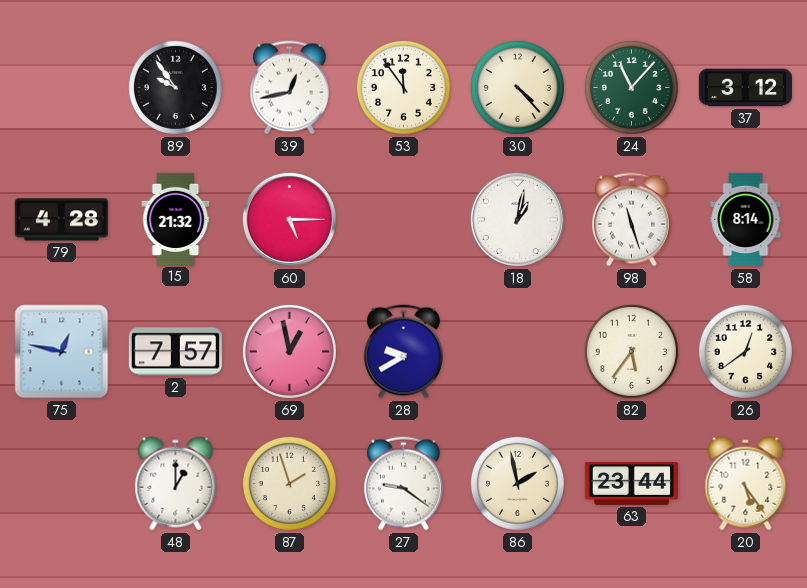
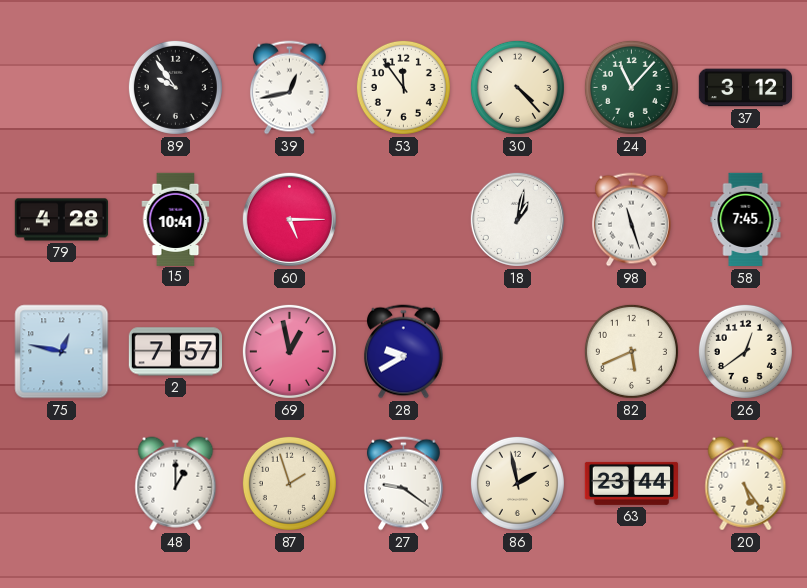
15: 21:32 -> 10:41 (176, 219)
58: 8:14 -> 7:45 (746, 220)
82: 5:36 -> 5:41 (631, 351)
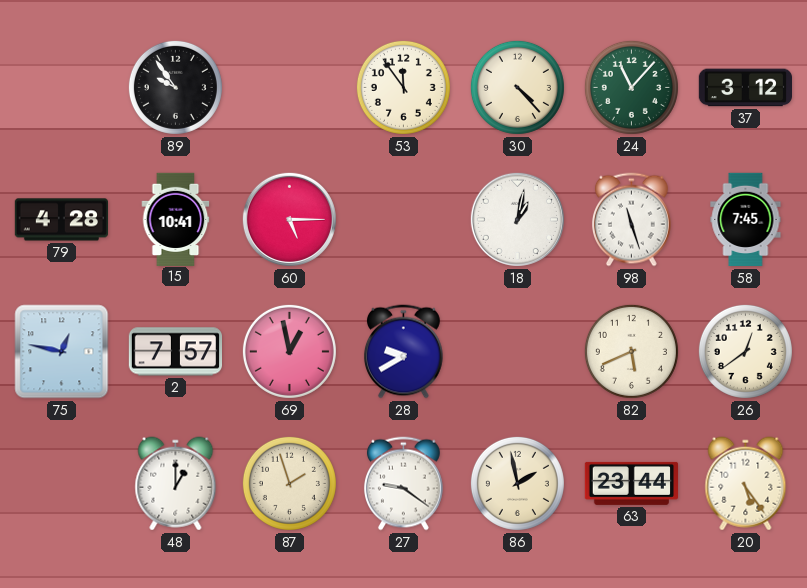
39: 12:43 -> none (289, 88)
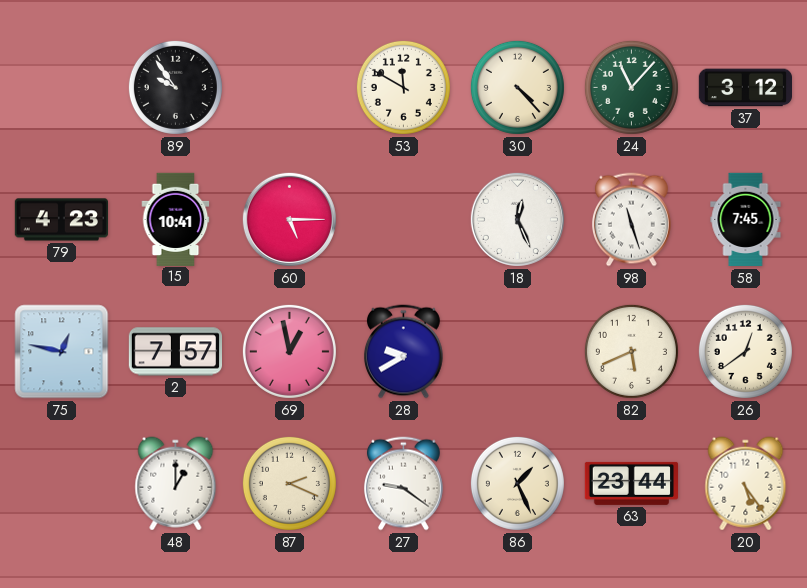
53: 11:54 -> 11:50 (403, 87)
79: 4:28 -> 4:23 (61, 220)
18: 1:02 -> 12:26 (517, 219)
87: 1:57 -> 2:19 (289, 483)
86: 1:58 -> 1:26 (517, 483)
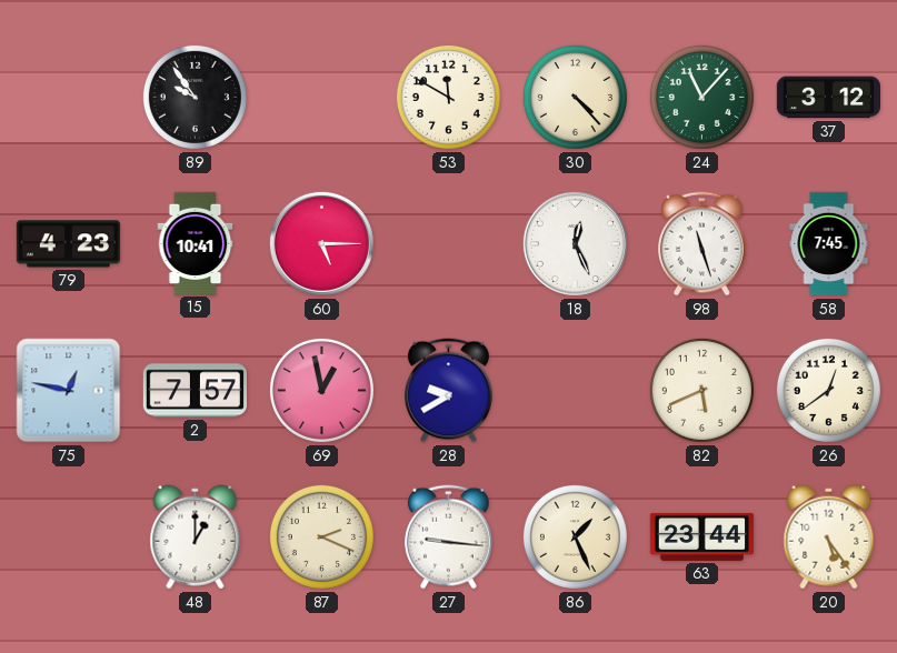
27: 9:21 -> 9:16 (448, 538)
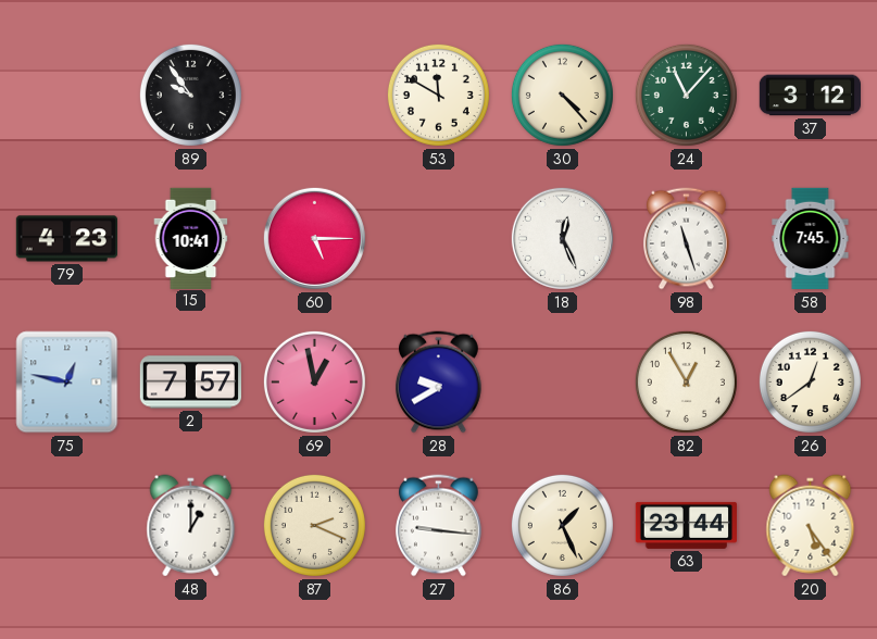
82: 5:41 -> 12:55 (686, 381)
